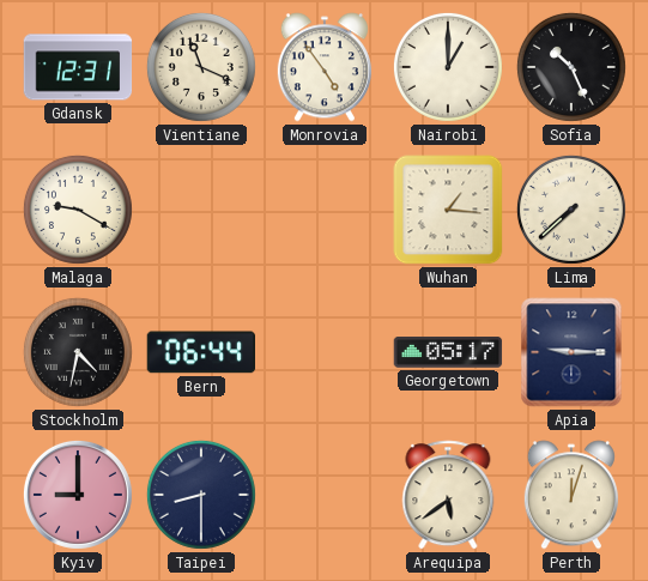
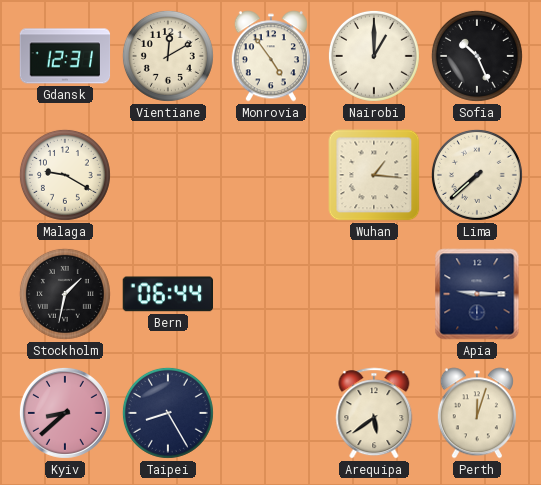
Vientiane: 11:19 -> 12:10 (168, 56)
Stockholm: 4:32 -> 1:32 (65, 294)
Georgetown: 05:17 -> none (448, 353)
Kyiv: 9:00 -> 8:38 (65, 413)
Taipei: 8:30 -> 8:25 (168, 413)
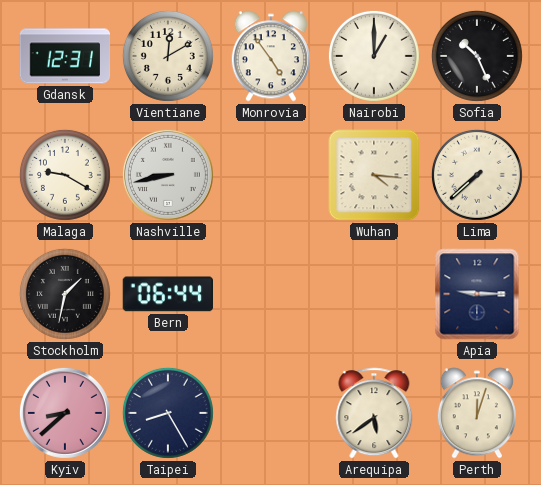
Nashville: none -> 8:43 (168, 175)
Wuhan: 1:16 -> 4:16 (374, 175)
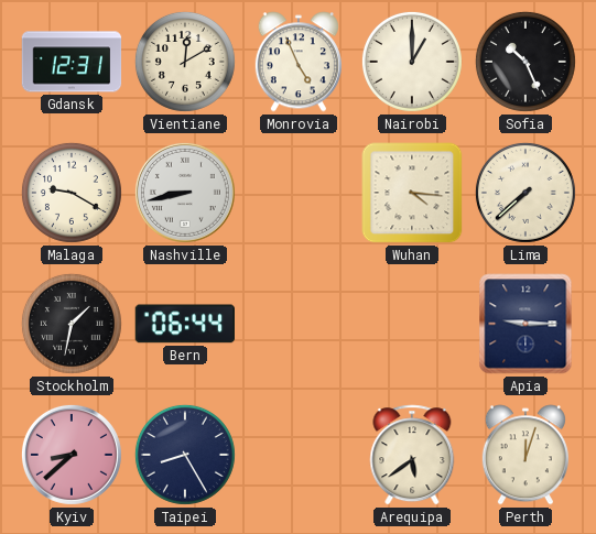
Monrovia: 4:54 -> 4:56 (299, 62)
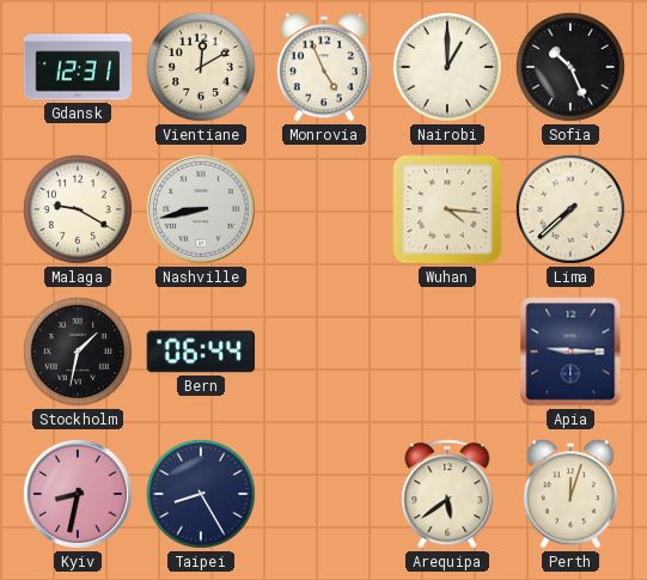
Kyiv: 8:38 -> 8:32 (78, 494)
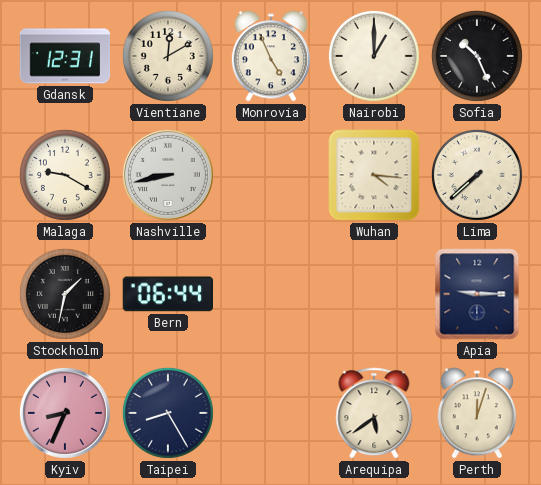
Kyiv: 8:32 -> 8:34 (65, 413)
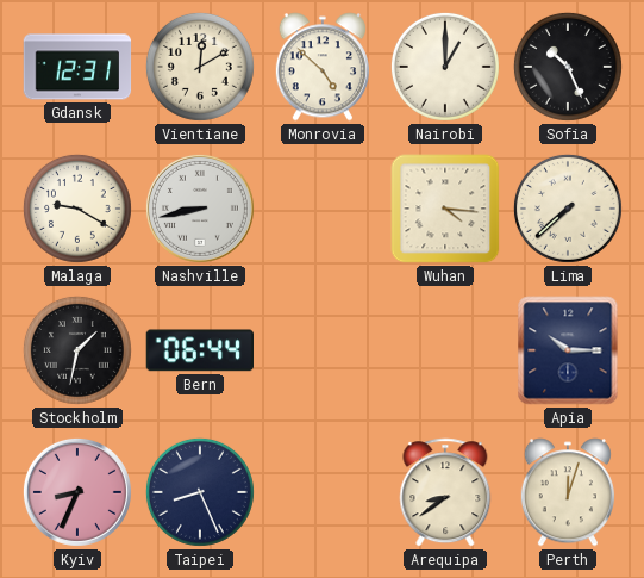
Monrovia: 4:56 -> 4:52 (323, 67)
Apia: 9:15 -> 10:15 (568, 350)
Taipei: 8:25 -> 8:26 (200, 492)
Arequipa: 5:39 -> 8:39 (445, 492)
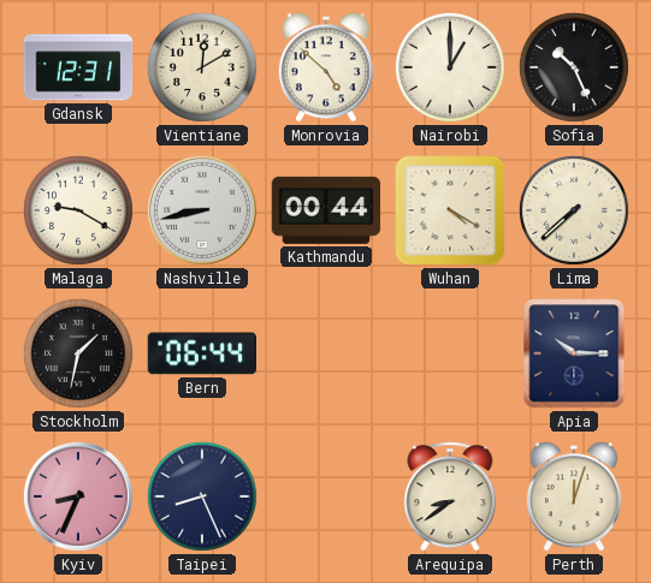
Kathmandu: none -> 00:44 (326, 210)
Wuhan: 4:16 -> 4:20 (450, 210)
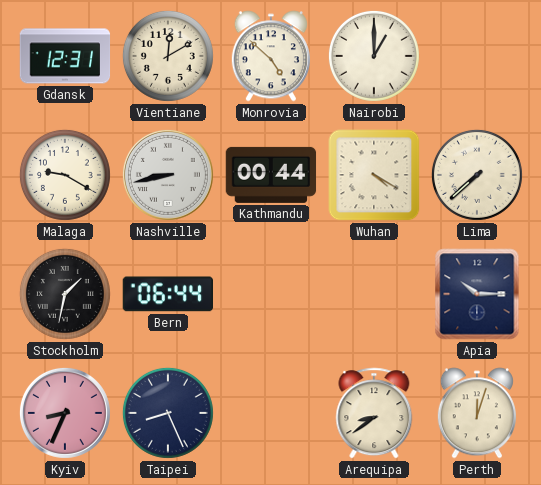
Sofia: 10:26 -> none (574, 67)
